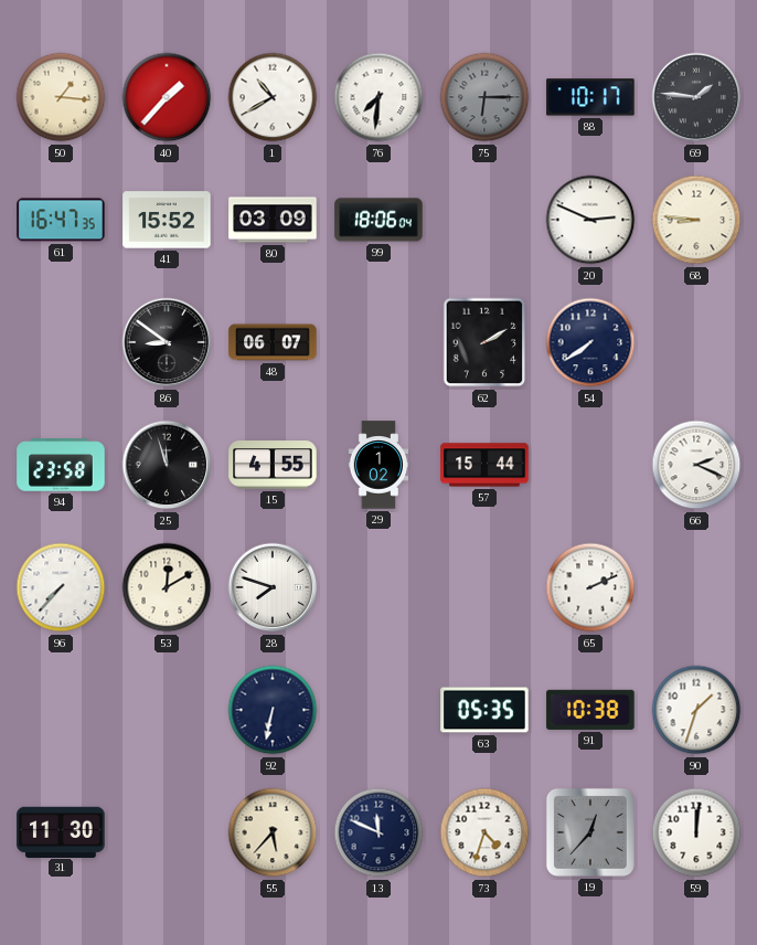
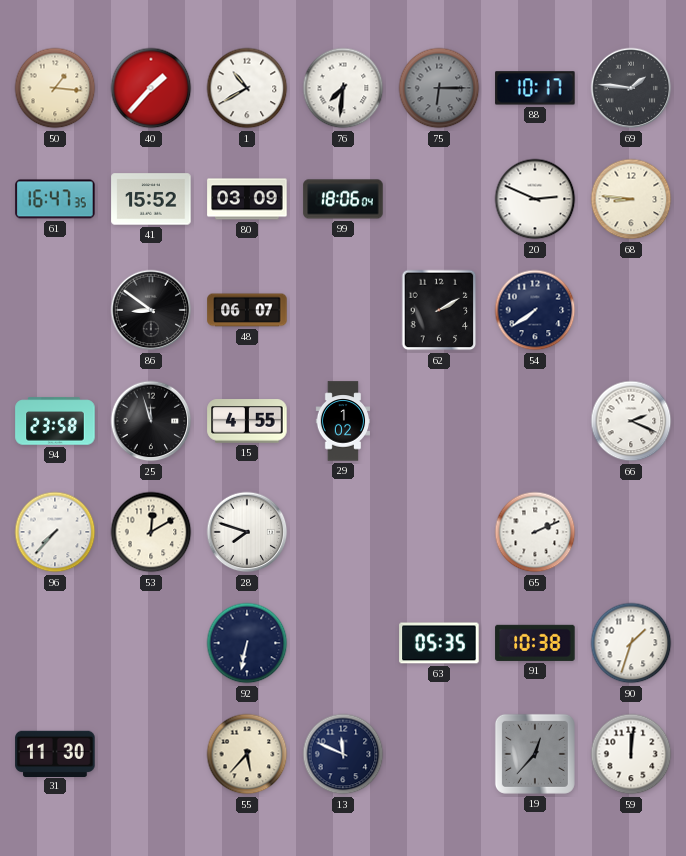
57: 15:44 -> none (484, 465)
73: 4:33 -> none (484, 832)
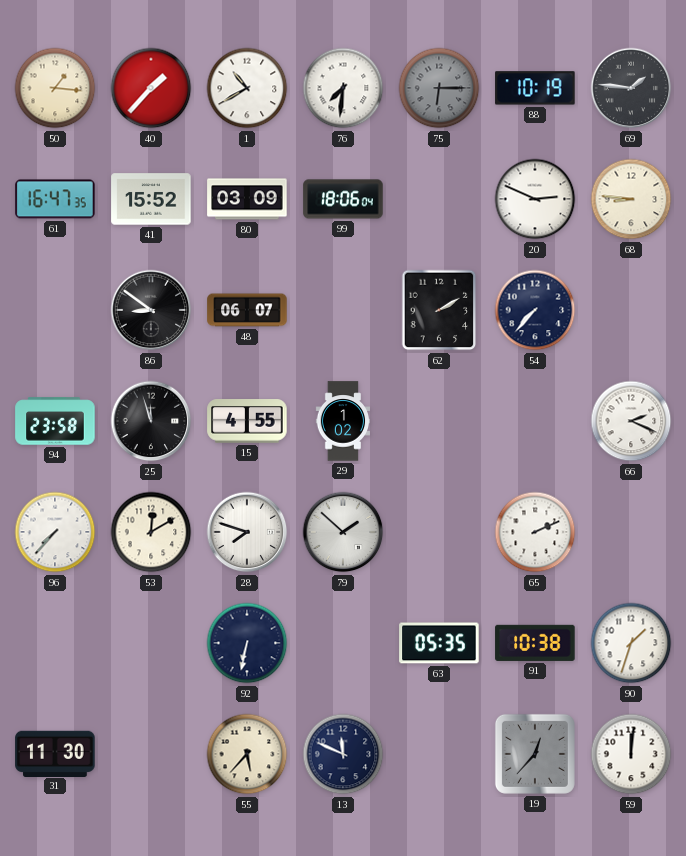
88: 10:17 -> 10:19 (535, 88)
54: 7:39 -> 7:37 (535, 310)
79: none -> 1:52 (343, 532)
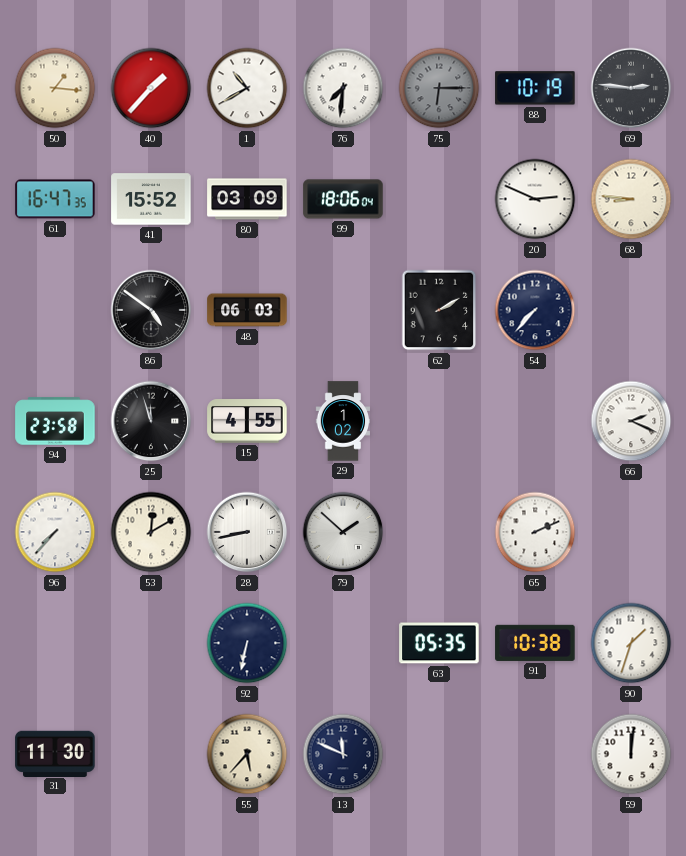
69: 1:46 -> 2:46 (631, 88)
86: 8:51 -> 4:51 (151, 310)
48: 06:07 -> 06:03 (247, 310)
28: 7:48 -> 8:43 (247, 532)
19: 12:37 -> none (535, 754)
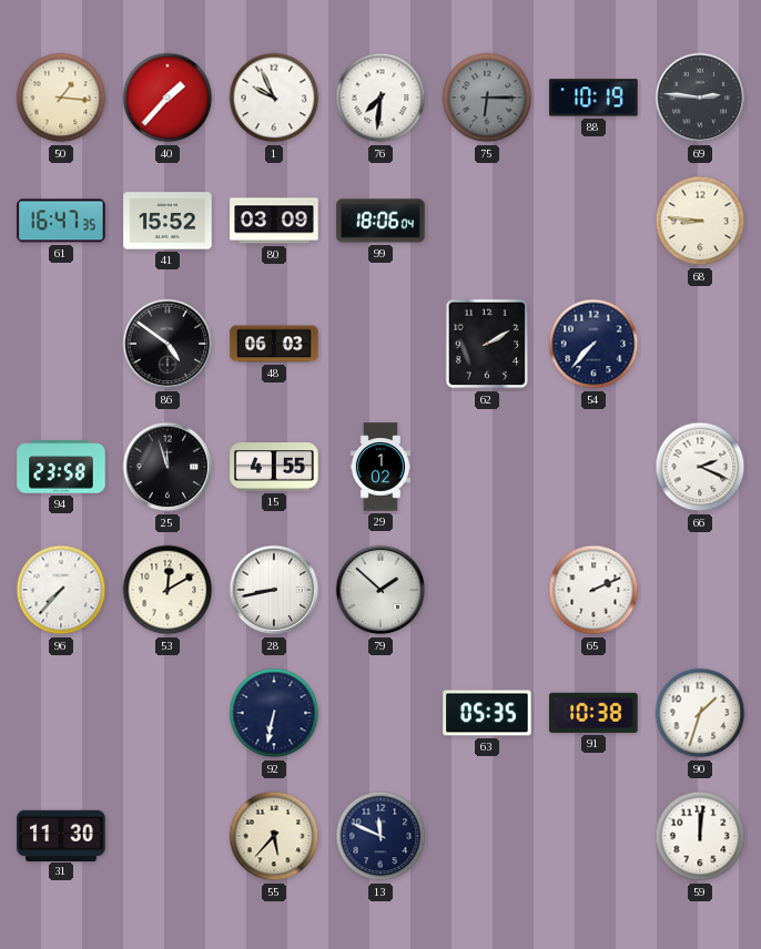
1: 10:40 -> 9:56 (274, 98)
20: 2:49 -> none (535, 199)
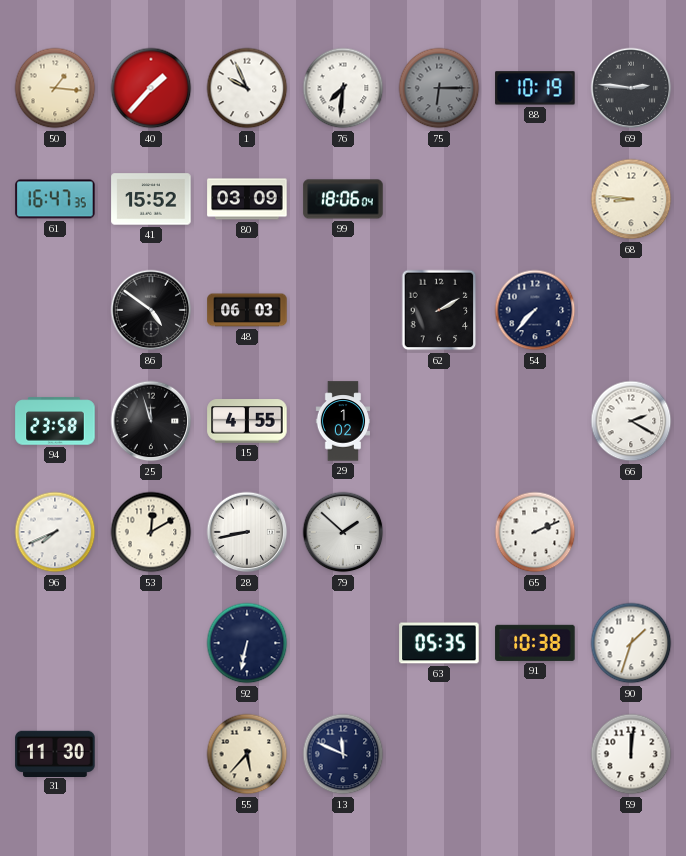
66: 2:19 -> 2:20 (631, 421)
96: 7:37 -> 7:41 (55, 532)
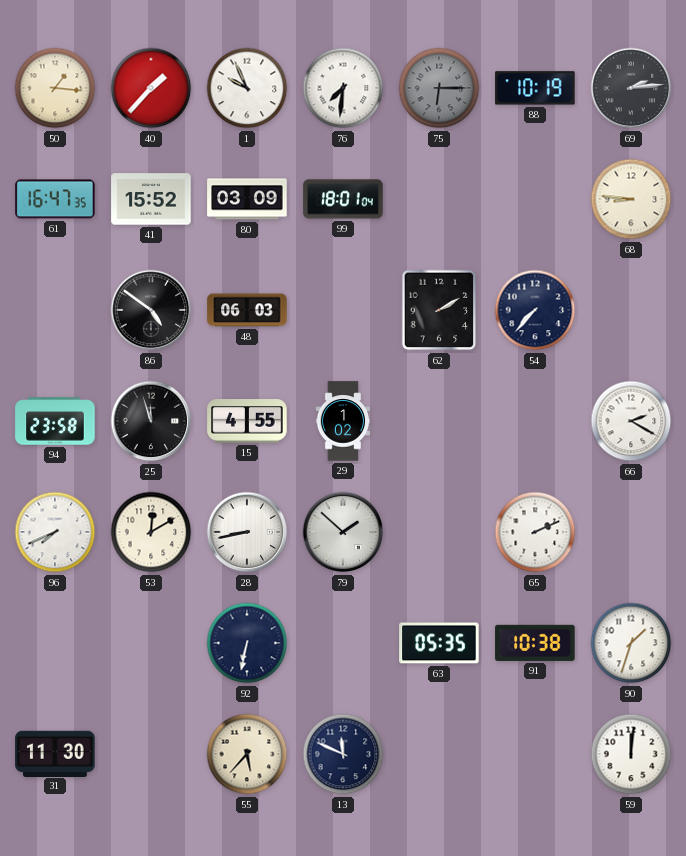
69: 2:46 -> 2:14 (631, 88)
99: 18:06 -> 18:01 (343, 199)
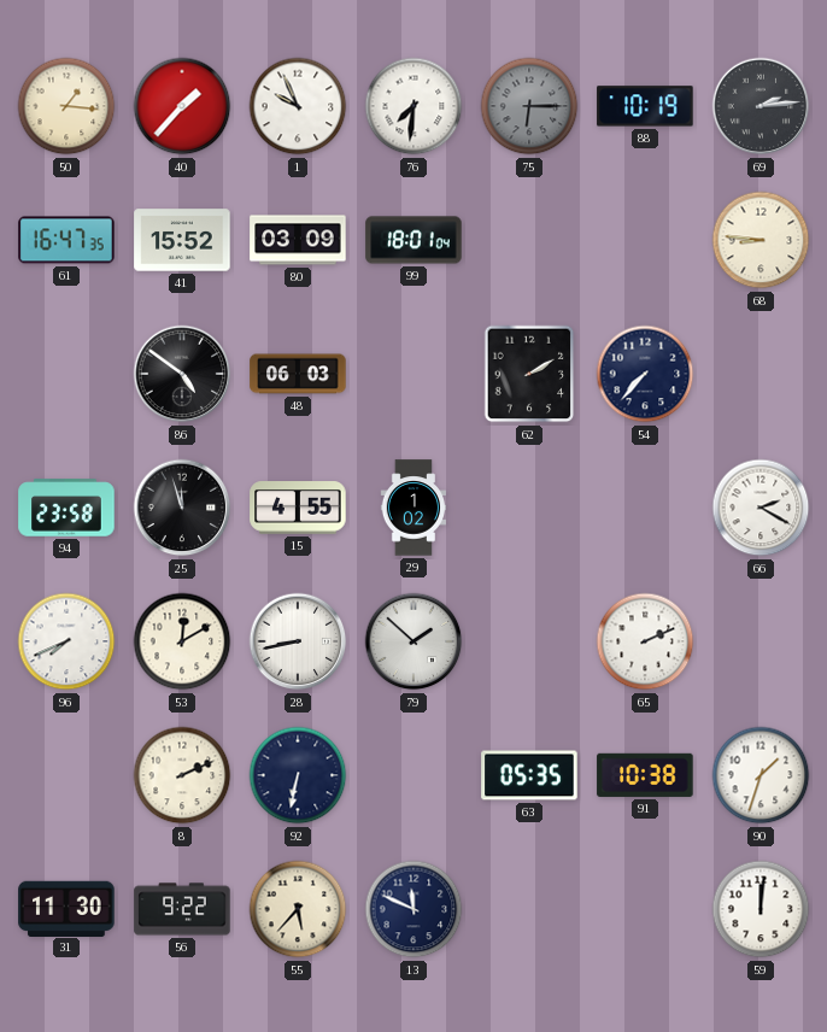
8: none -> 2:11 (182, 775)
56: none -> 9:22 (182, 909)
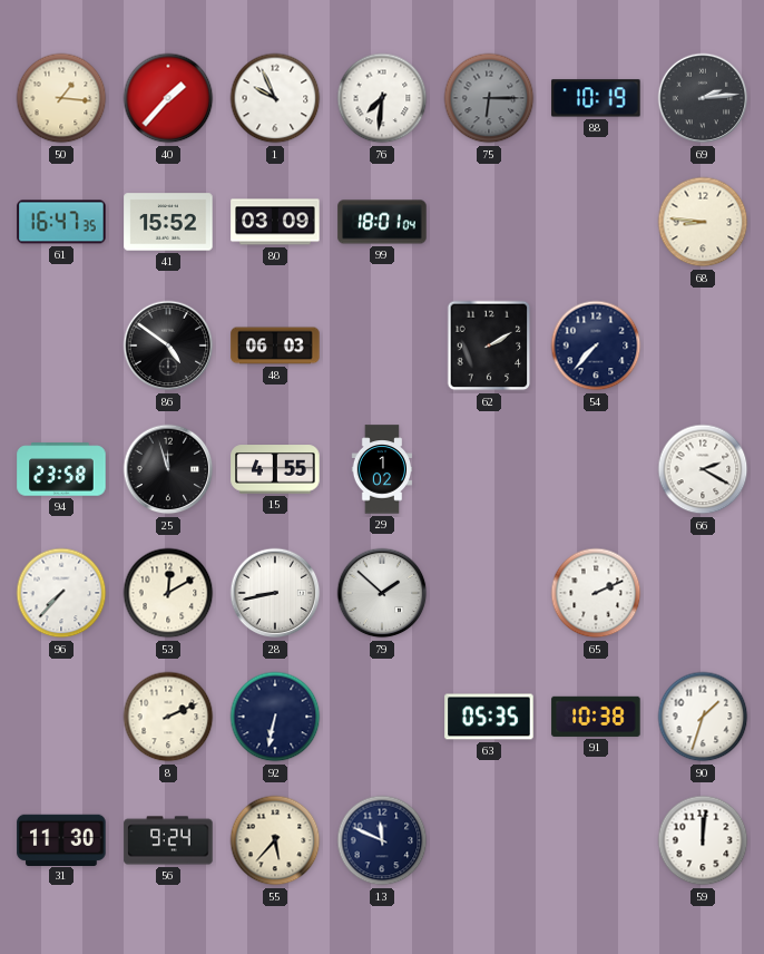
96: 7:41 -> 7:37 (61, 593)
56: 9:22 -> 9:24 (168, 840)
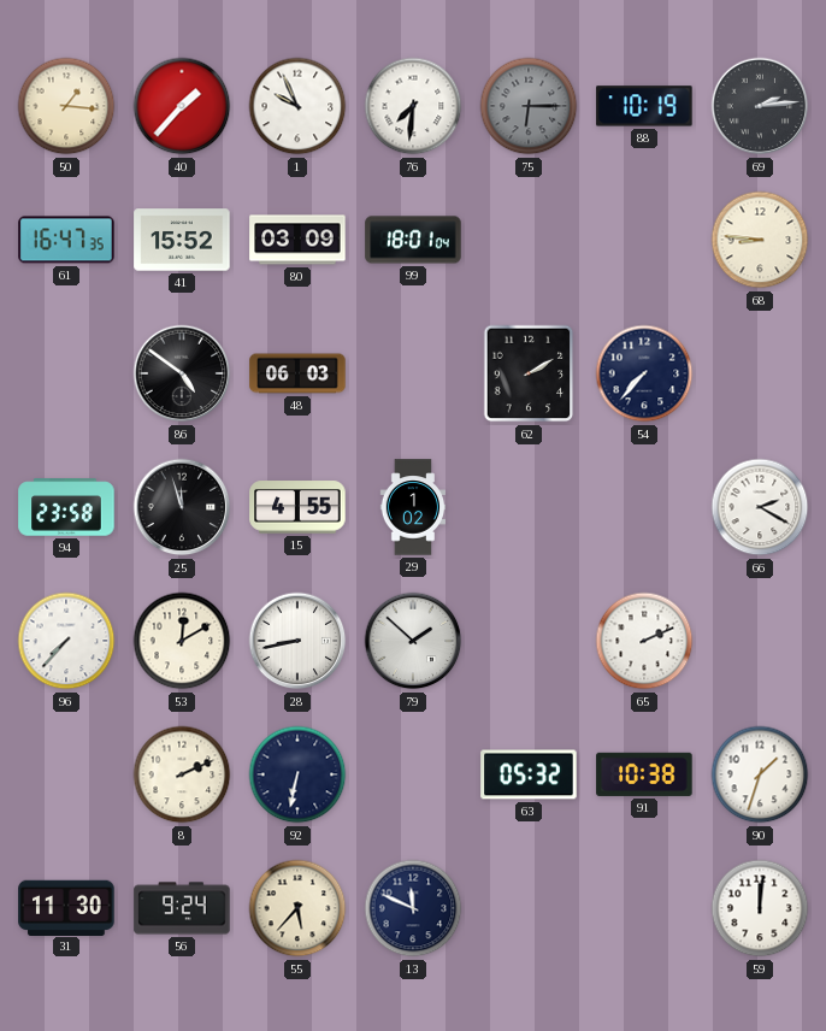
63: 05:35 -> 05:32 (529, 774)
